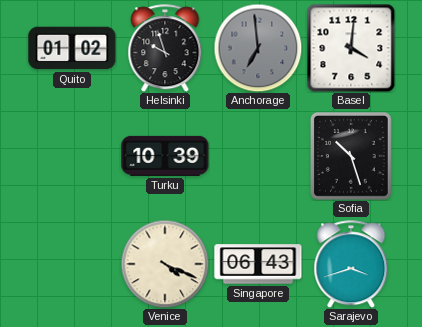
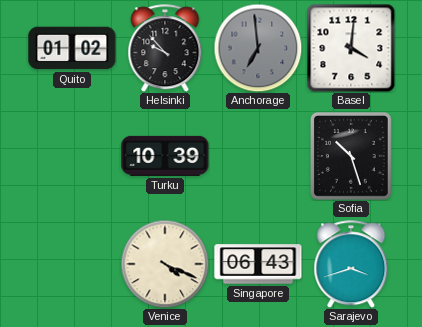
Helsinki: 9:57 -> 9:53 (165, 48)
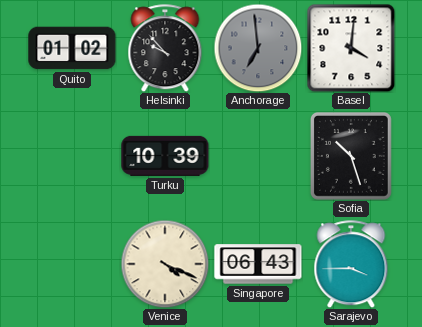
Sarajevo: 3:42 -> 3:45 (351, 264)
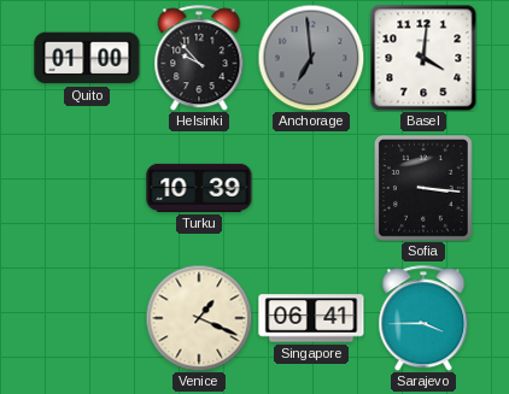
Quito: 01:02 -> 01:00 (87, 58)
Sofia: 10:27 -> 3:16 (423, 188)
Venice: 4:19 -> 1:19 (199, 318)
Singapore: 06:43 -> 06:41 (311, 318)
